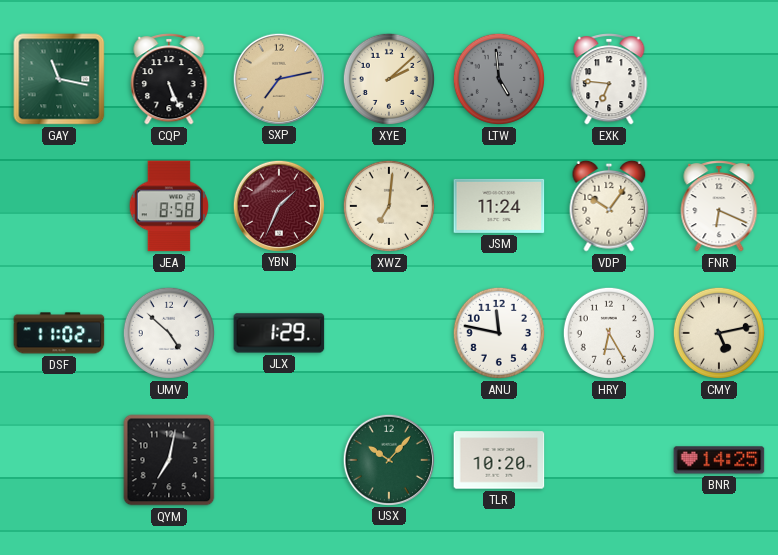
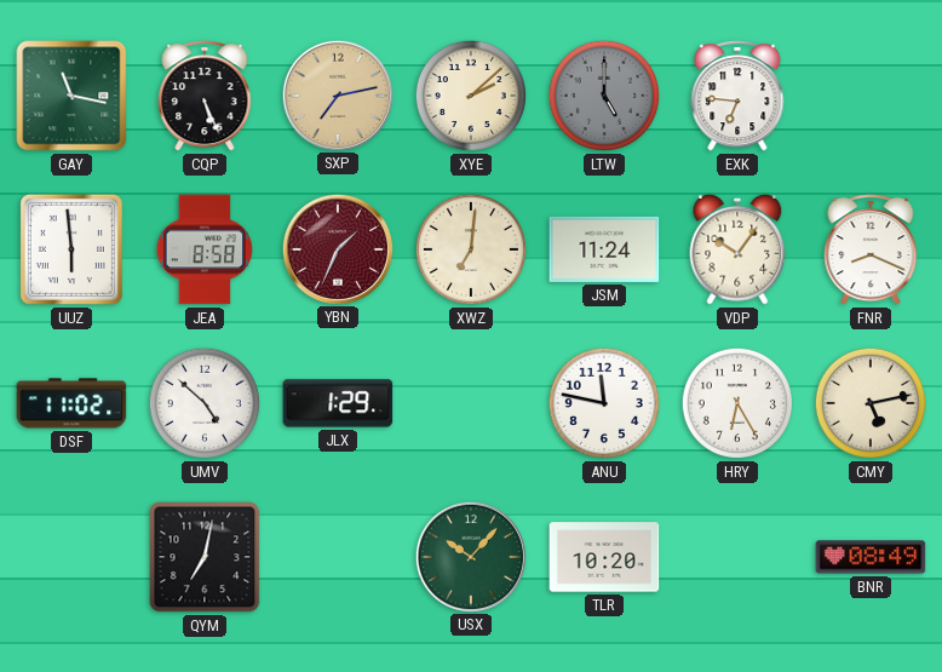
LTW: 4:59 -> 5:00 (604, 96)
UUZ: none -> 5:59 (71, 249)
FNR: 6:19 -> 8:19 (871, 249)
BNR: 14:25 -> 08:49 (871, 557)
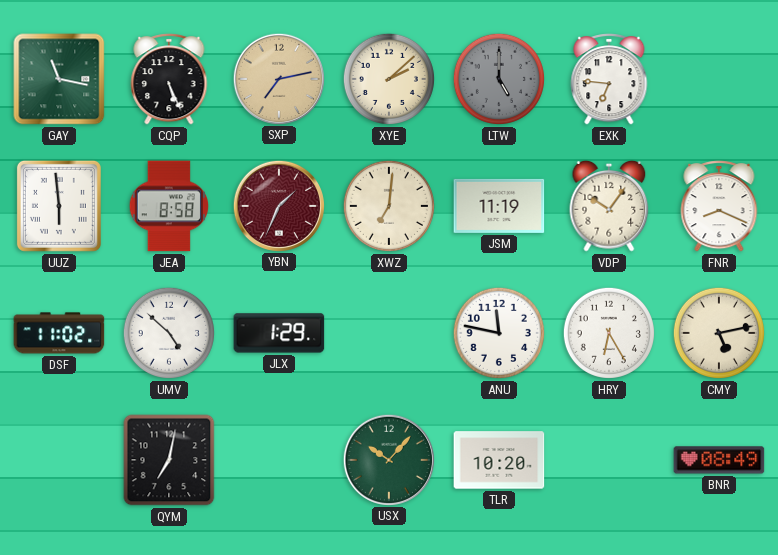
JSM: 11:24 -> 11:19 (499, 206)
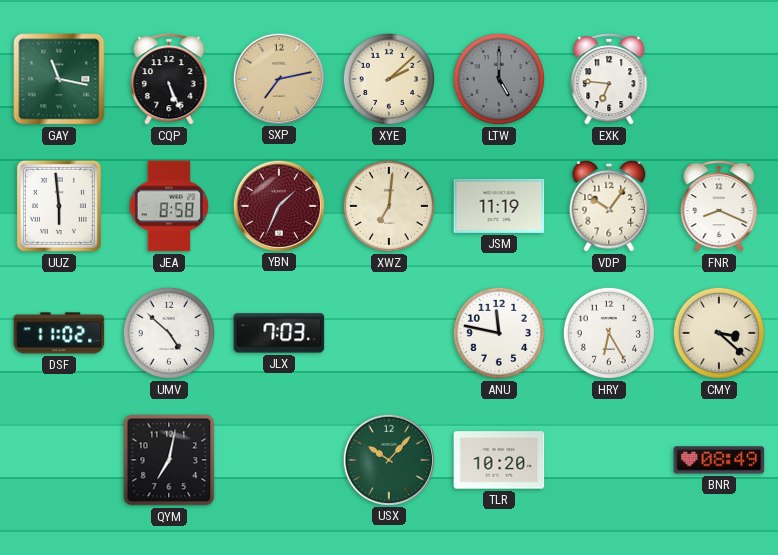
JLX: 1:29 -> 7:03 (279, 333)
CMY: 5:13 -> 3:22 (719, 333)
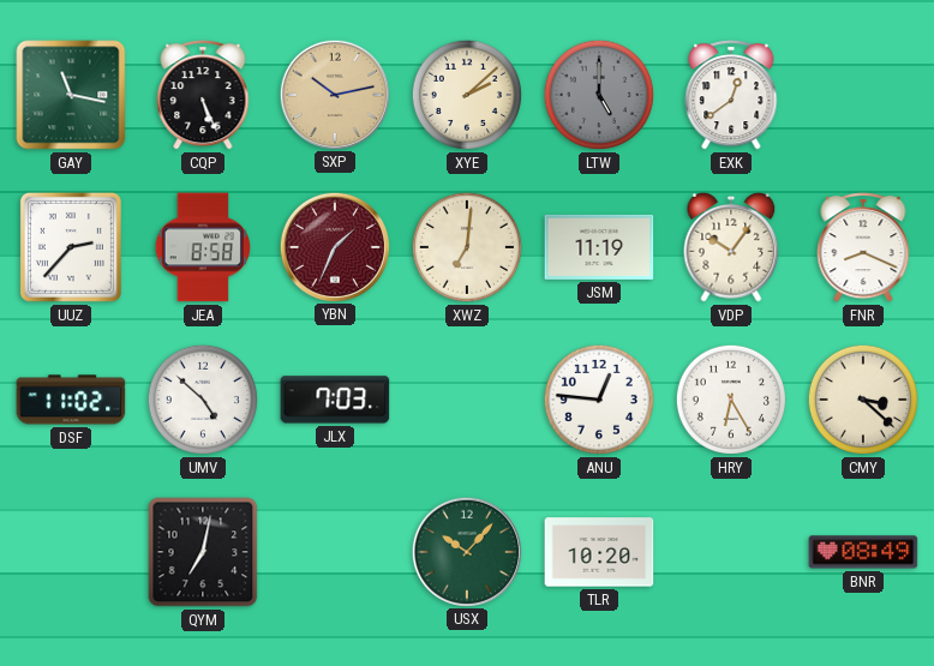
SXP: 7:13 -> 10:13 (334, 94)
EXK: 6:46 -> 12:39 (731, 95)
UUZ: 5:59 -> 2:37 (71, 247)
ANU: 11:47 -> 12:46 (599, 400)
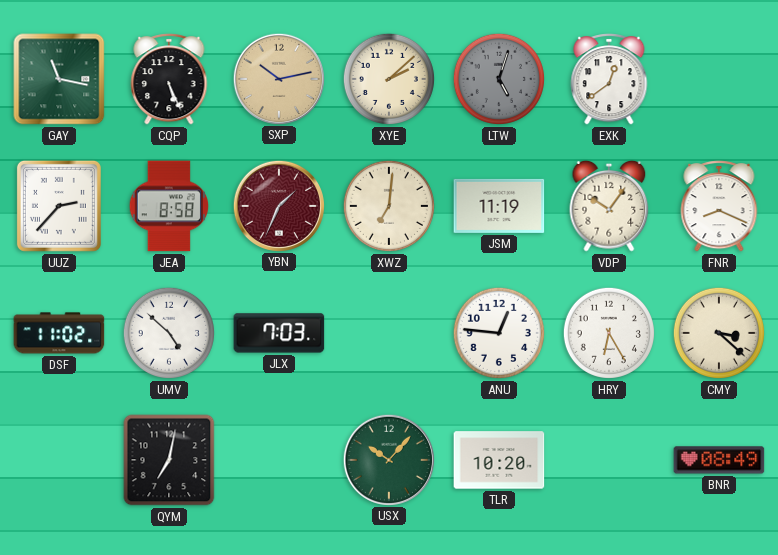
LTW: 5:00 -> 5:03 (499, 79)
